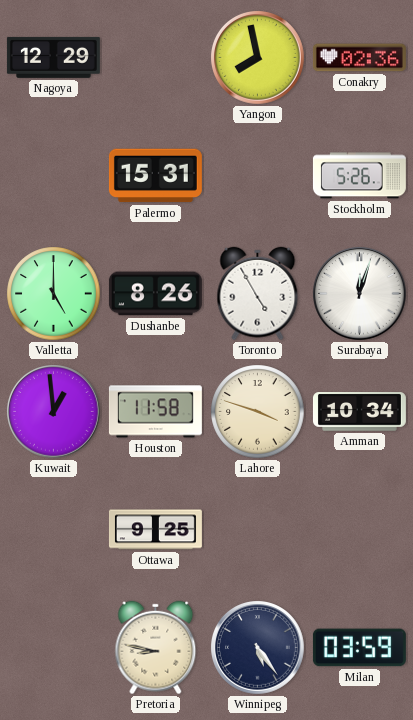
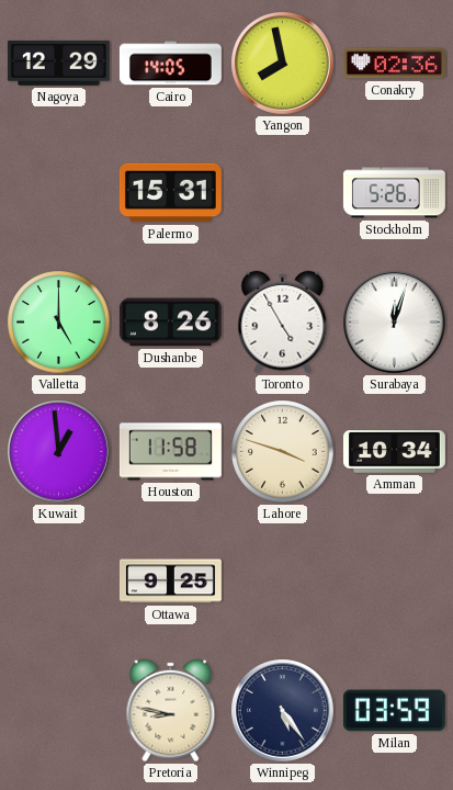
Cairo: none -> 14:05 (170, 64)
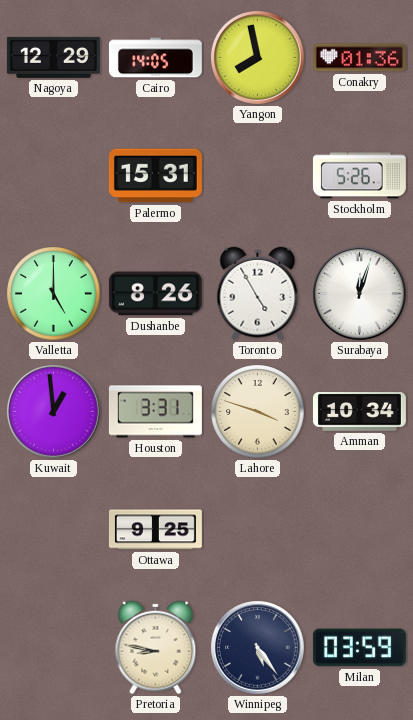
Conakry: 02:36 -> 01:36 (359, 58)
Houston: 11:58 -> 3:31 (155, 412)
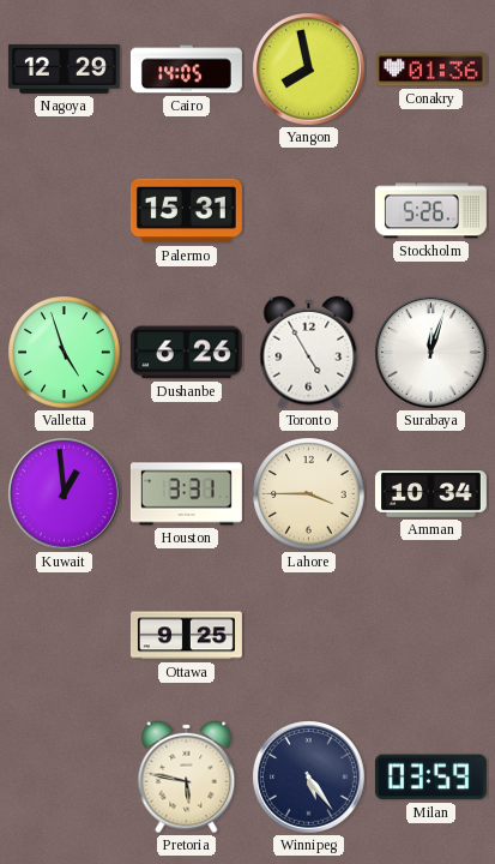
Valletta: 5:00 -> 4:57 (65, 353)
Dushanbe: 8:26 -> 6:26 (186, 353)
Lahore: 3:48 -> 3:45 (309, 494)
Pretoria: 8:47 -> 5:47 (187, 778)
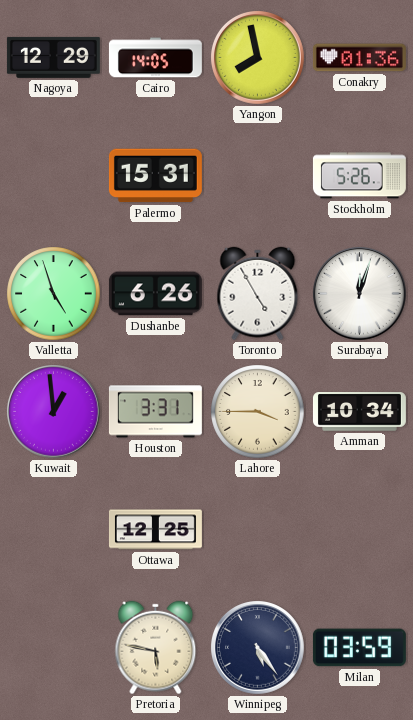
Ottawa: 9:25 -> 12:25 (155, 530)
